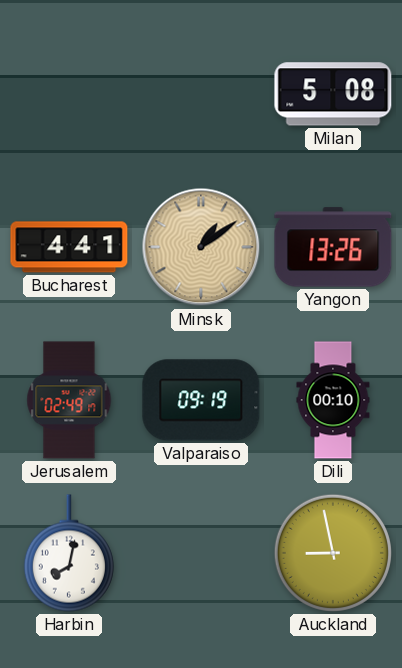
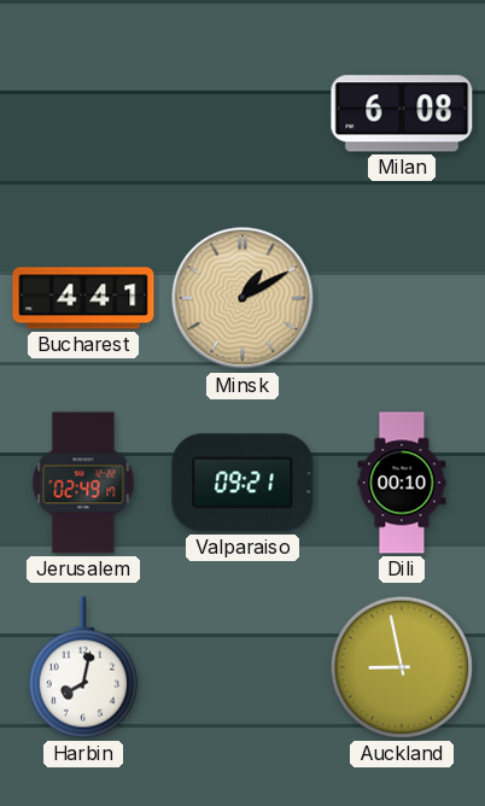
Milan: 5:08 -> 6:08 (402, 113)
Minsk: 1:09 -> 1:10 (242, 298)
Yangon: 13:26 -> none (333, 247)
Valparaiso: 09:19 -> 09:21 (242, 483)
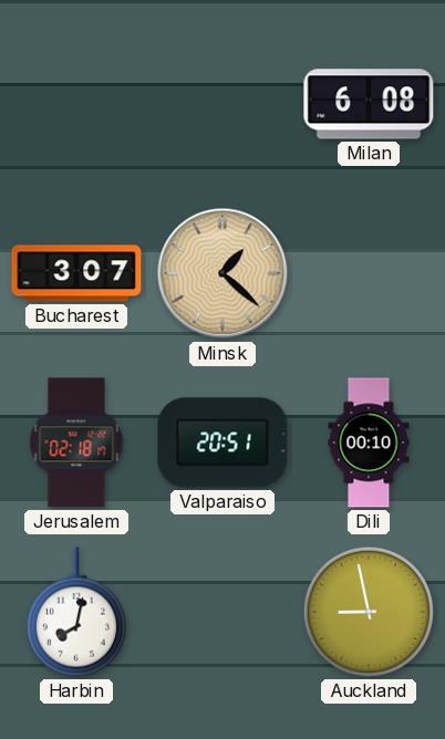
Bucharest: 4:41 -> 3:07 (76, 273)
Minsk: 1:10 -> 1:22 (222, 273)
Jerusalem: 02:49 -> 02:18 (76, 443)
Valparaiso: 09:21 -> 20:51 (222, 443)
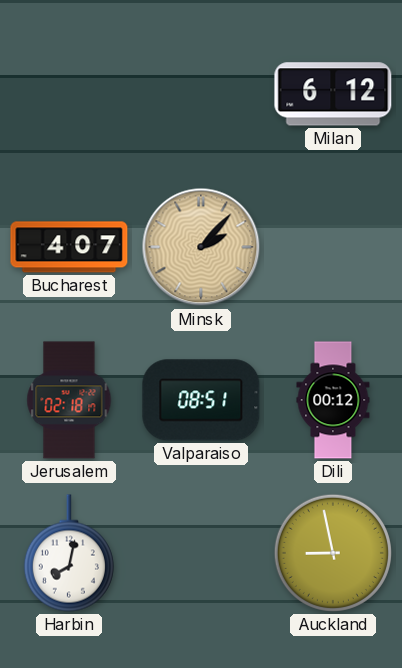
Milan: 6:08 -> 6:12 (333, 94)
Bucharest: 3:07 -> 4:07 (69, 247)
Minsk: 1:22 -> 2:07 (201, 247)
Valparaiso: 20:51 -> 08:51 (201, 400)
Dili: 00:10 -> 00:12 (333, 400)
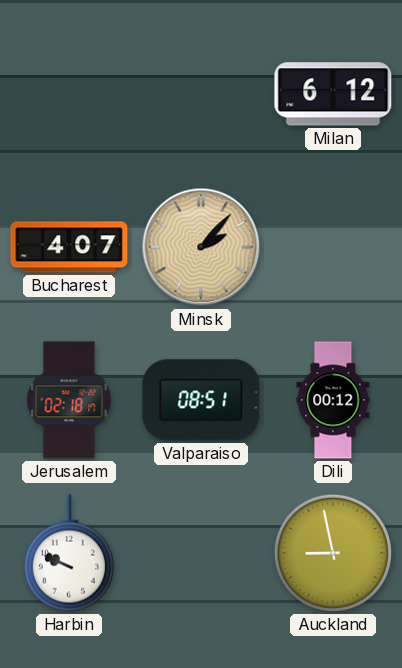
Harbin: 8:02 -> 9:49 (69, 553)
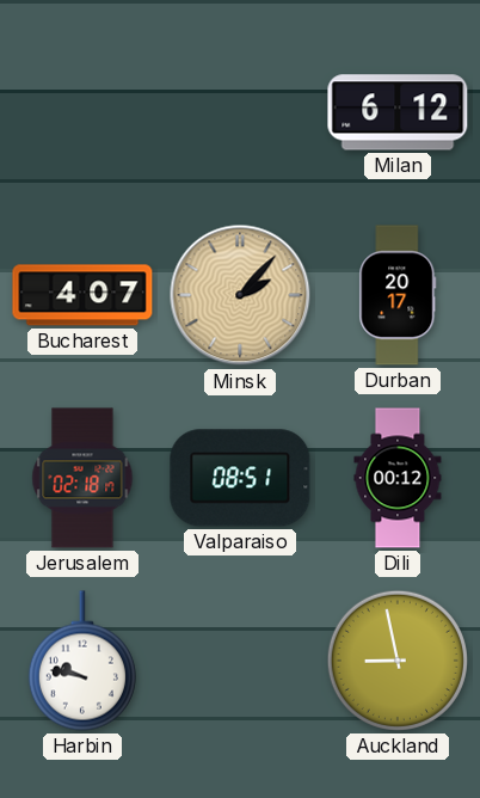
Durban: none -> 20:17 (398, 295)
Harbin: 9:49 -> 9:47 (82, 661)
